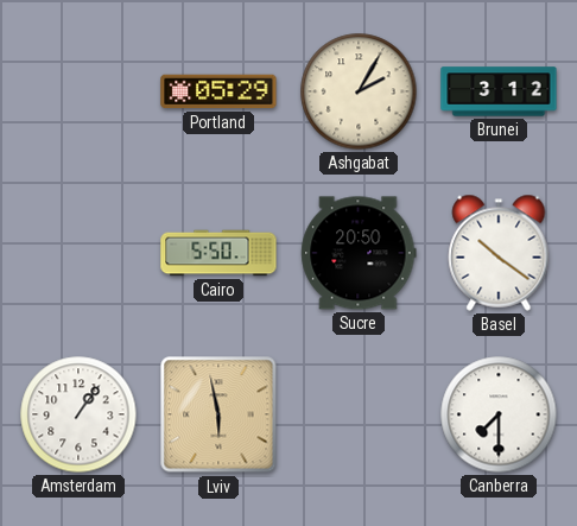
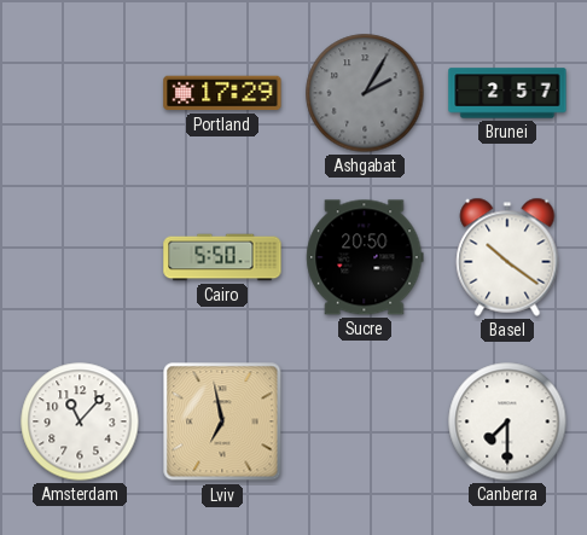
Portland: 05:29 -> 17:29 (222, 93)
Ashgabat dial: cream -> grey (365, 93)
Brunei: 3:12 -> 2:57 (507, 93)
Amsterdam: 1:06 -> 11:07 (80, 421)
Lviv: 5:58 -> 6:58 (222, 421)
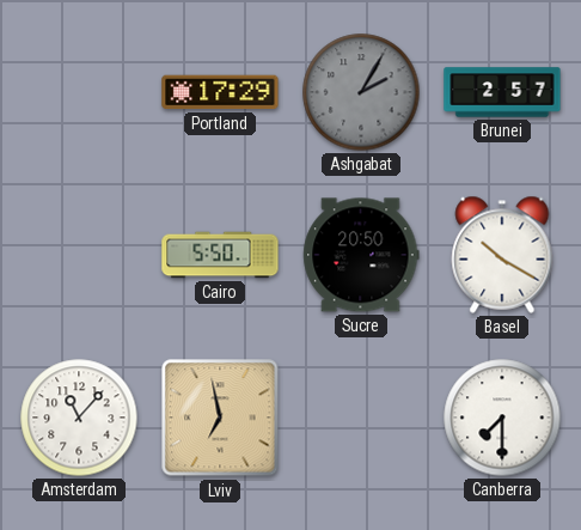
Basel: 10:21 -> 10:20 (502, 255)
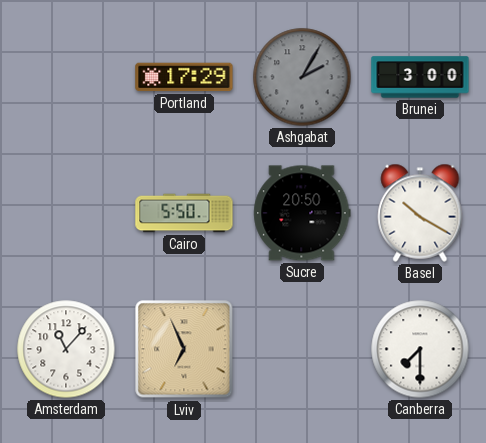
Brunei: 2:57 -> 3:00 (420, 77)
Lviv: 6:58 -> 6:56 (184, 349)
